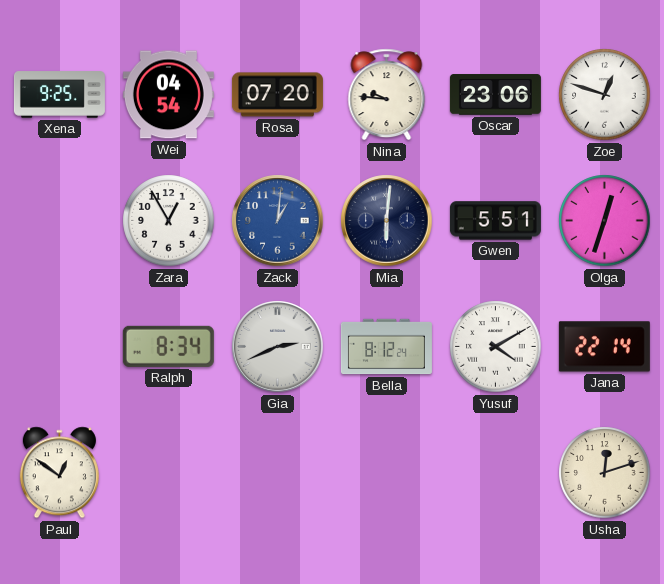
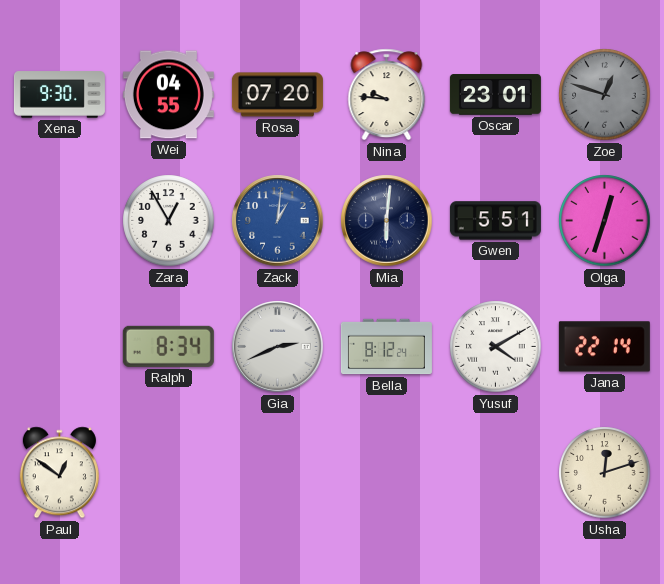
Xena: 9:25 -> 9:30 (59, 95)
Wei: 04:54 -> 04:55 (168, 95)
Oscar: 23:06 -> 23:01 (495, 95)
Zoe dial: white -> grey (605, 95)
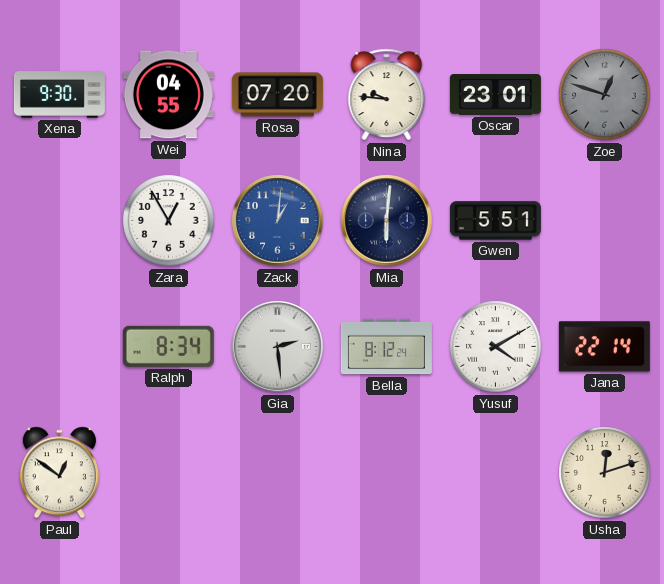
Olga: 12:33 -> none (605, 221)
Gia: 2:41 -> 2:29 (278, 347)
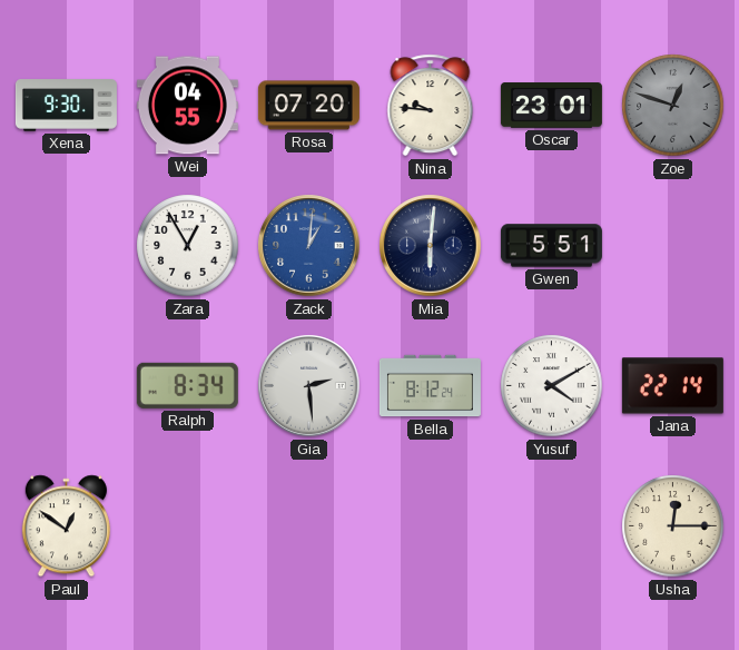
Usha: 12:12 -> 12:15 (673, 526)
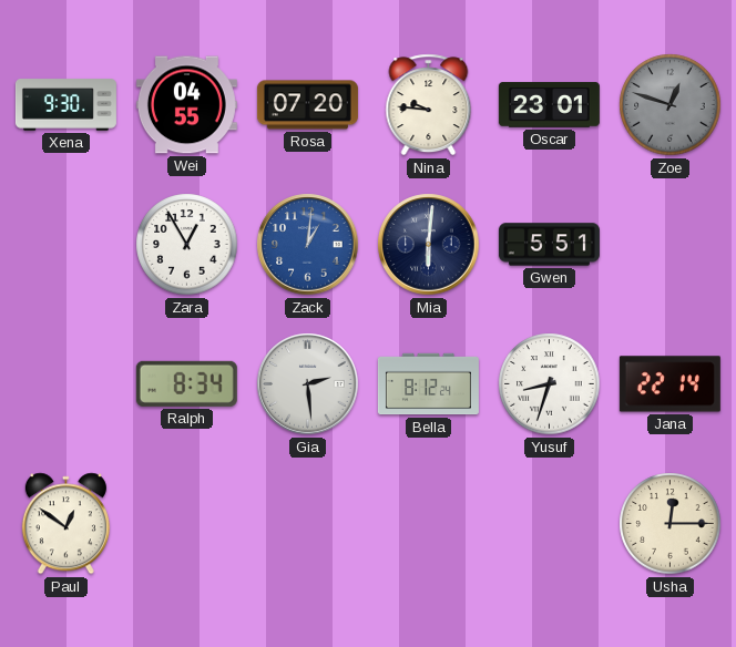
Yusuf: 4:10 -> 8:33 (550, 384)
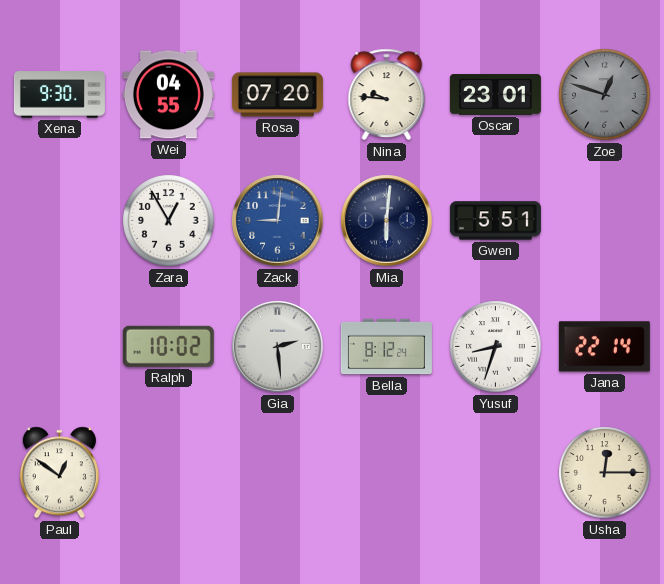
Zack: 1:01 -> 9:01 (278, 221)
Ralph: 8:34 -> 10:02 (168, 346)
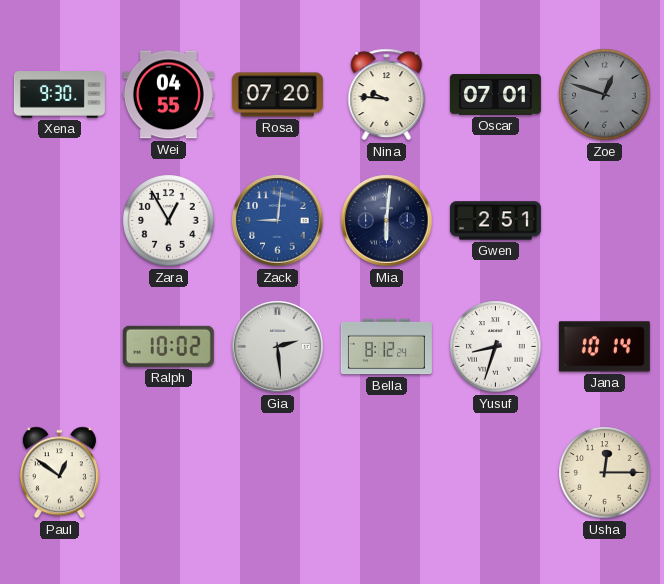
Oscar: 23:01 -> 07:01 (495, 95)
Gwen: 5:51 -> 2:51 (495, 221)
Jana: 22:14 -> 10:14 (604, 347)
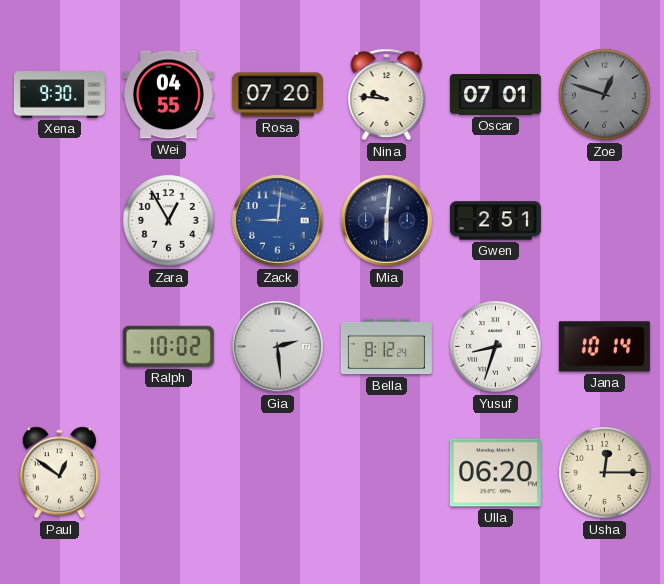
Ulla: none -> 06:20 (495, 473)
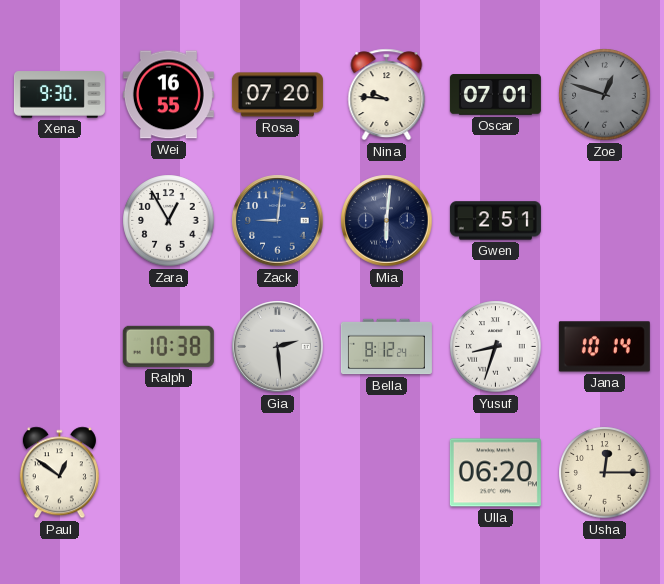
Wei: 04:55 -> 16:55 (168, 95)
Ralph: 10:02 -> 10:38 (168, 346)
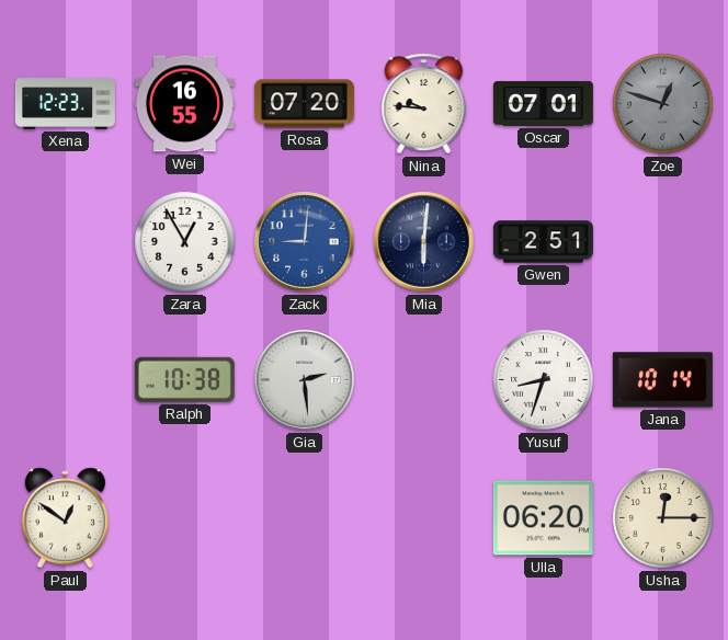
Xena: 9:30 -> 12:23 (65, 104)
Bella: 8:12 -> none (386, 347)
